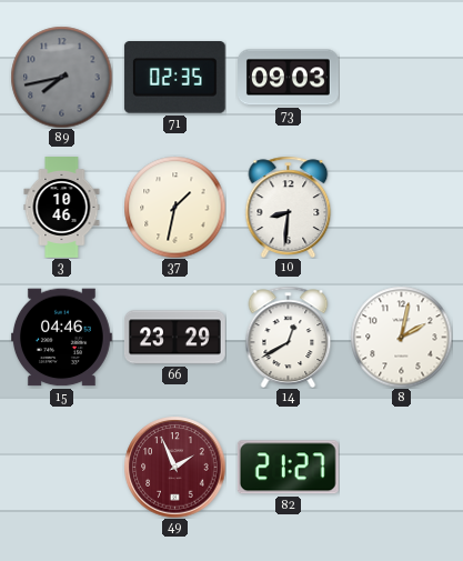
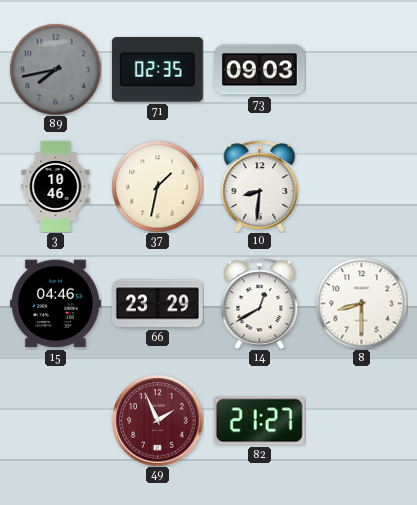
8: 2:02 -> 8:30 (361, 303)
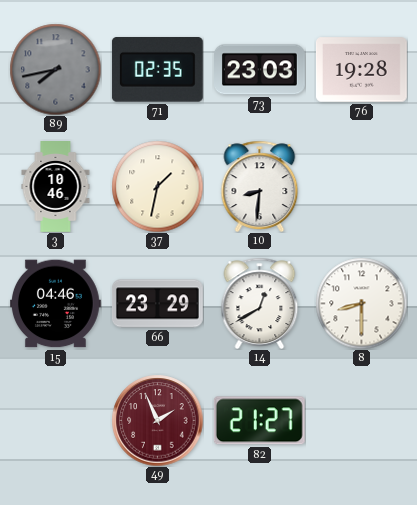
73: 09:03 -> 23:03 (260, 70)
76: none -> 19:28 (361, 70)
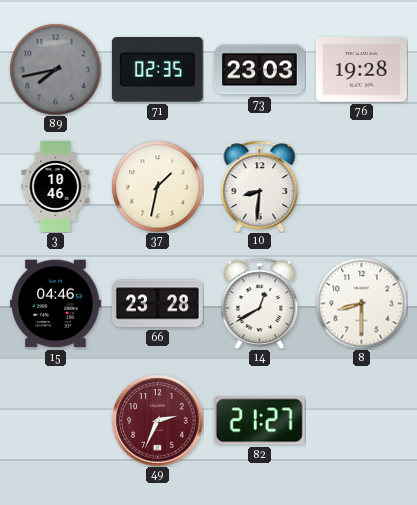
66: 23:29 -> 23:28 (158, 304)
49: 1:56 -> 2:34 (157, 420)
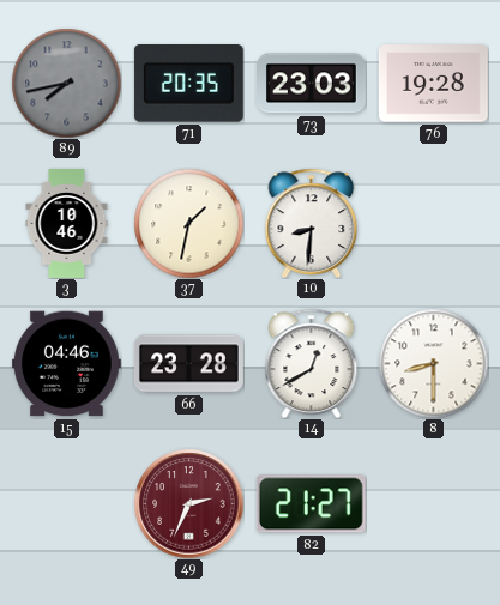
71: 02:35 -> 20:35 (188, 84)
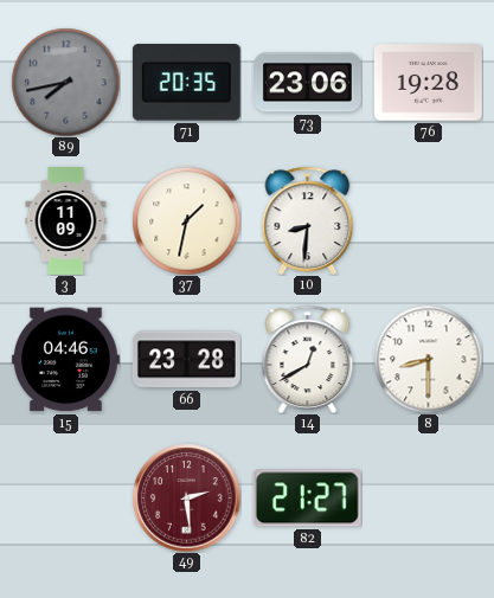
73: 23:03 -> 23:06 (308, 83)
3: 10:46 -> 11:09 (66, 221)
49: 2:34 -> 2:29 (186, 497)
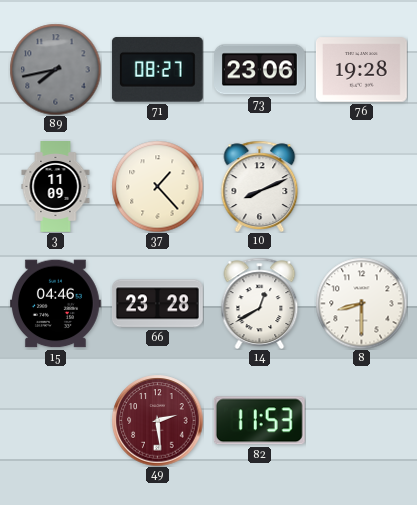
71: 20:35 -> 08:27 (157, 70)
37: 1:32 -> 1:23 (157, 186)
10: 8:31 -> 8:11 (260, 186)
82: 21:27 -> 11:53 (259, 421)
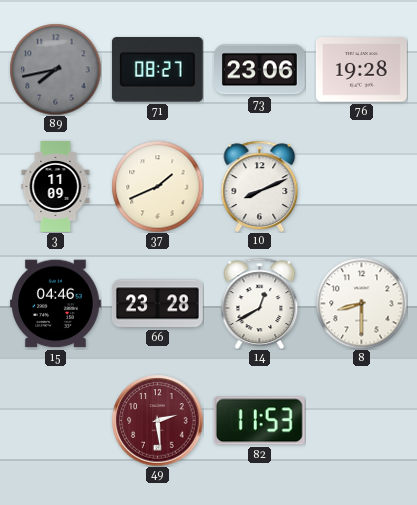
37: 1:23 -> 1:41 (157, 186)
